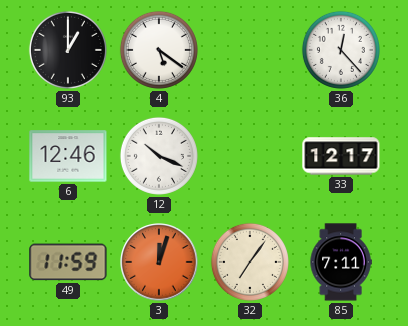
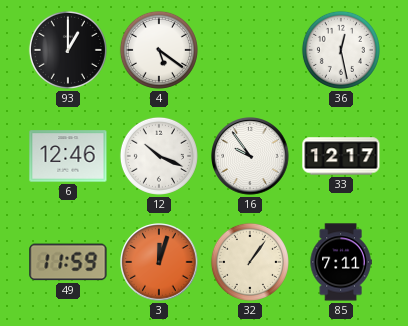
36: 12:23 -> 12:28 (341, 50)
16: none -> 9:54 (250, 156)
32: 7:06 -> 1:06 (250, 262)
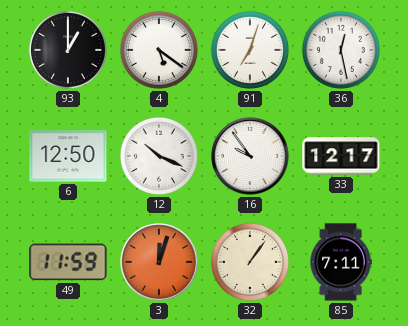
91: none -> 7:03 (250, 50)
6: 12:46 -> 12:50 (68, 156)
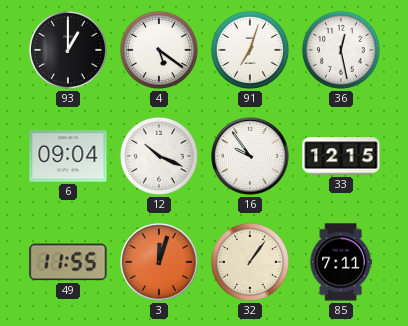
6: 12:50 -> 09:04 (68, 156)
33: 12:17 -> 12:15 (341, 156)
49: 11:59 -> 11:55 (68, 262)
